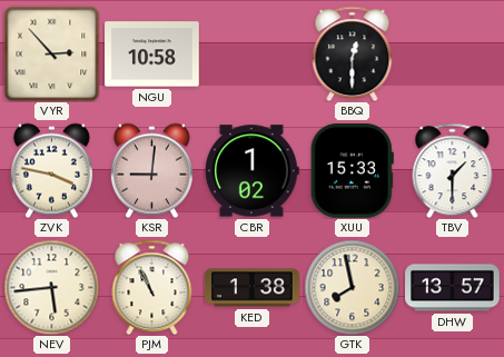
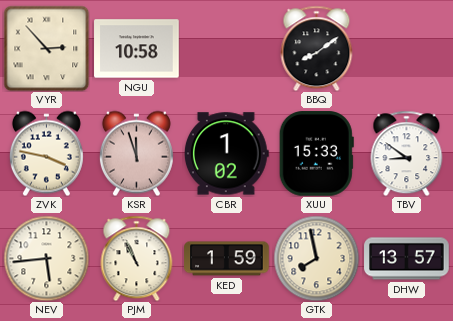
BBQ: 12:30 -> 8:09 (317, 48)
KSR: 9:01 -> 11:57 (136, 153)
TBV: 1:30 -> 8:51 (407, 153)
KED: 1:38 -> 1:59 (227, 259)
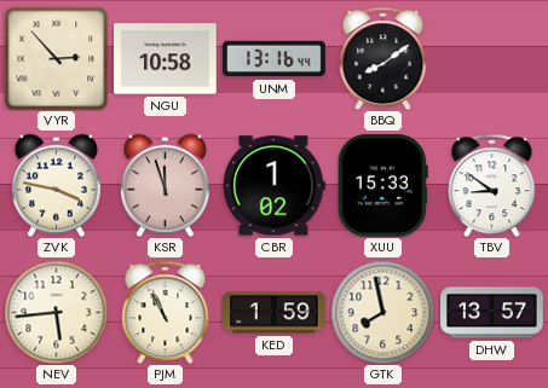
UNM: none -> 13:16 (275, 59)
